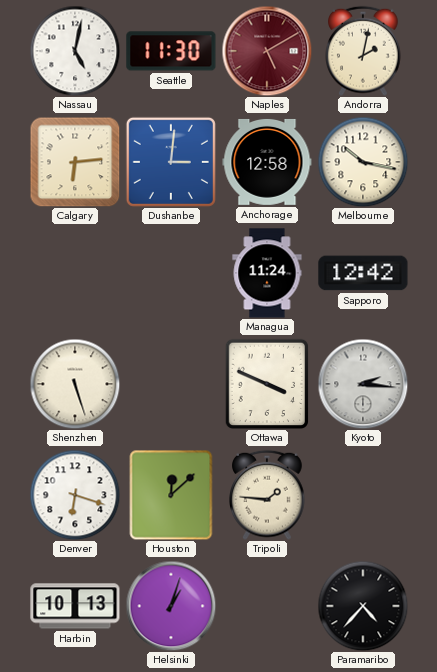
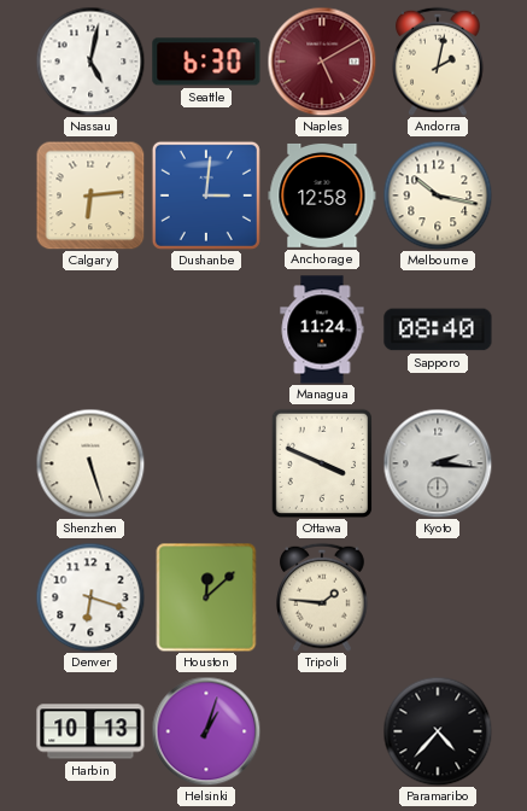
Seattle: 11:30 -> 6:30 (206, 62)
Sapporo: 12:42 -> 08:40 (438, 329)
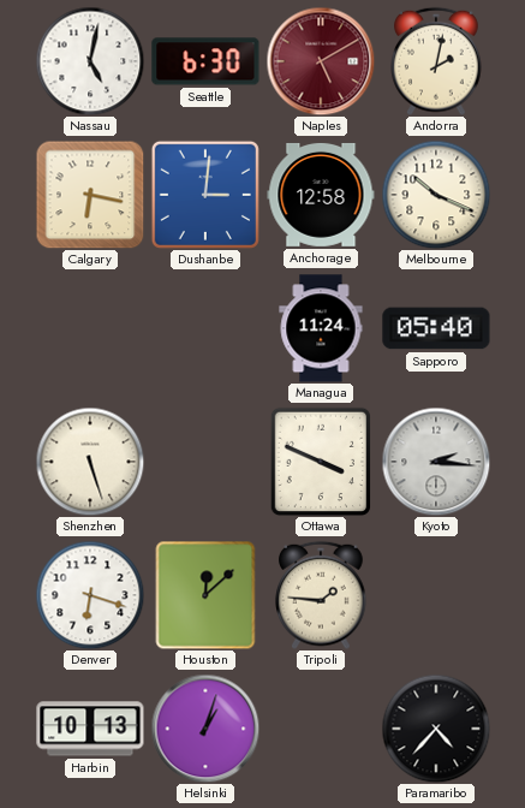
Calgary: 6:14 -> 6:17 (90, 195)
Melbourne: 10:17 -> 10:19 (436, 195)
Sapporo: 08:40 -> 05:40 (436, 328)
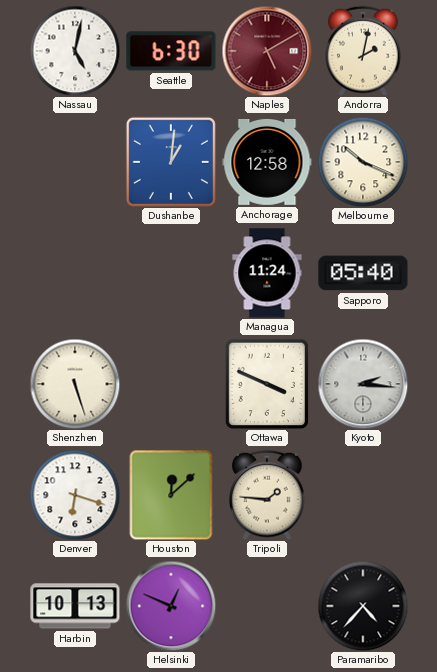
Calgary: 6:17 -> none (90, 195)
Dushanbe: 3:01 -> 1:01 (171, 162)
Helsinki: 1:03 -> 12:49 (171, 606)
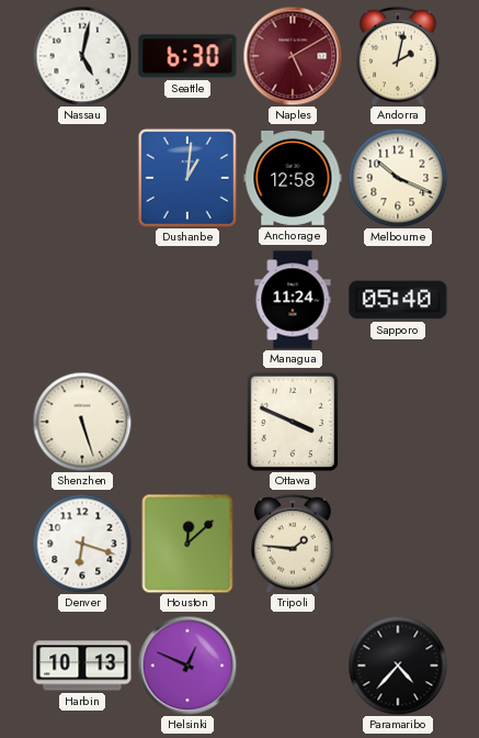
Kyoto: 2:16 -> none (363, 384)
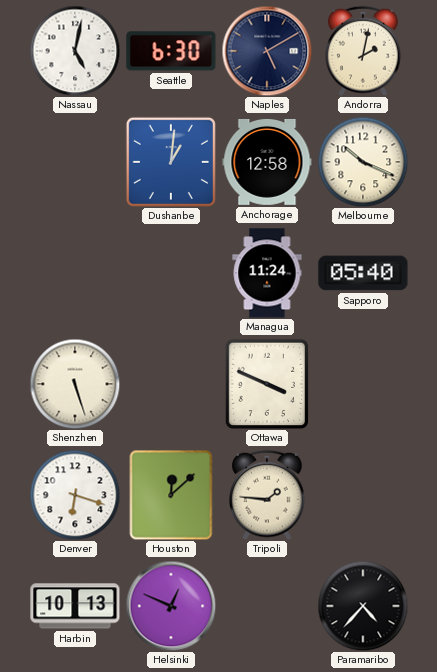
Naples dial: burgundy -> navy (267, 51)
